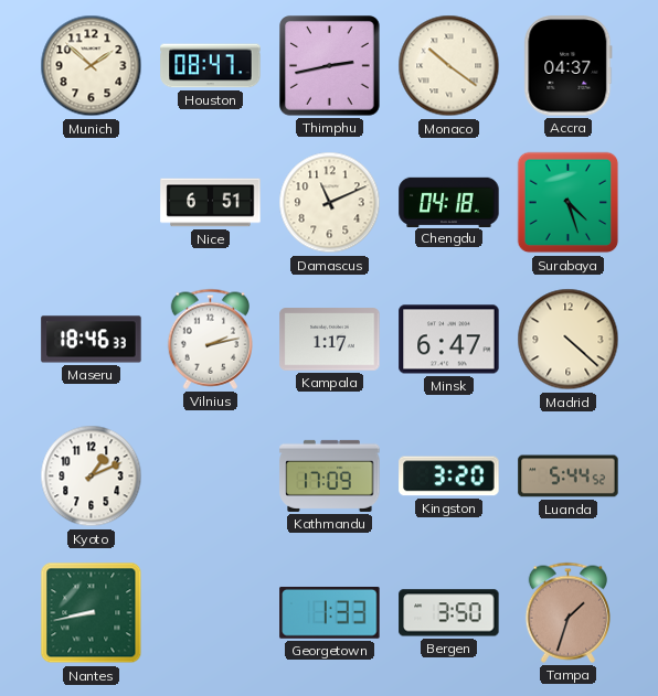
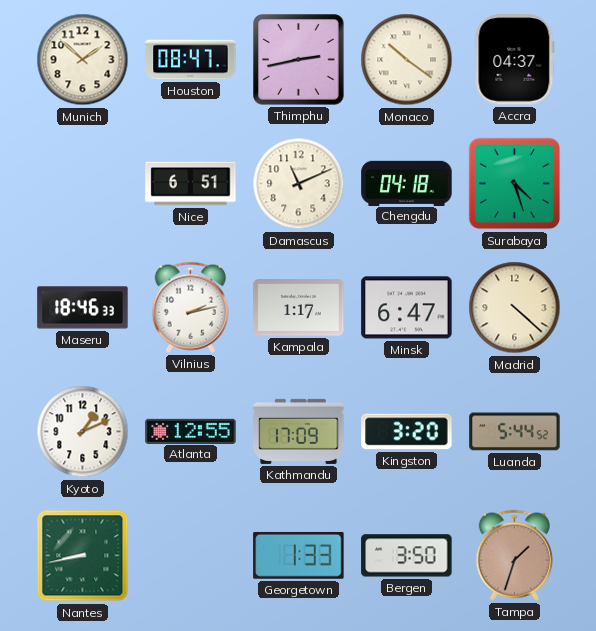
Atlanta: none -> 12:55 (191, 431)
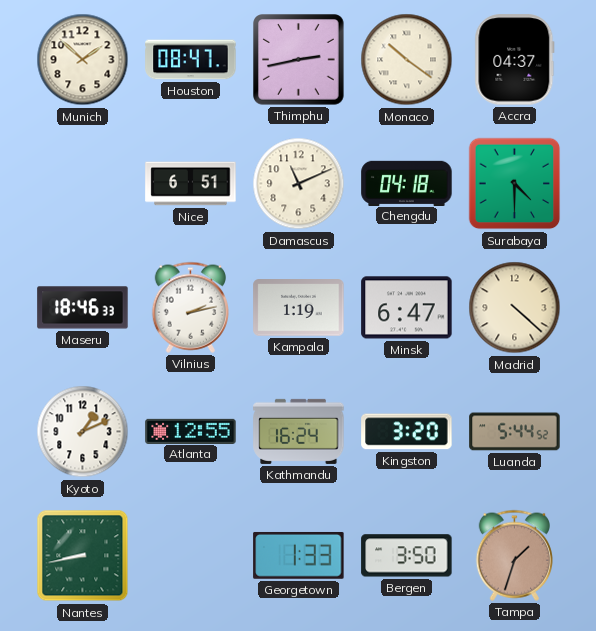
Surabaya: 4:27 -> 4:30 (515, 184)
Kampala: 1:17 -> 1:19 (299, 308)
Kathmandu: 17:09 -> 16:24 (299, 431)
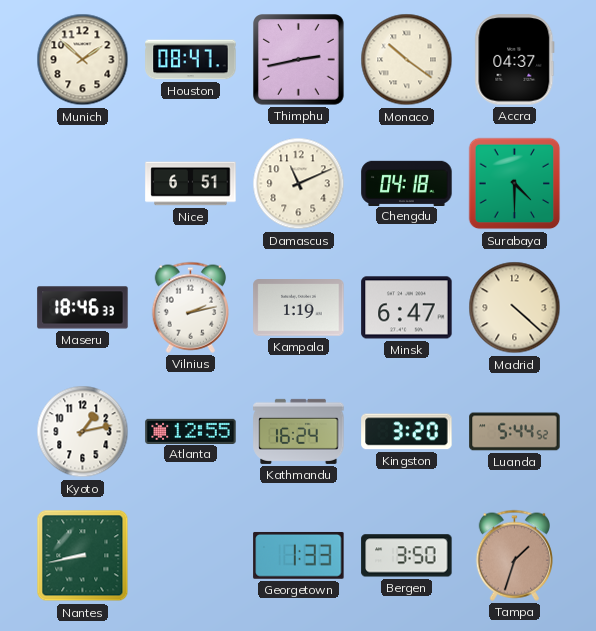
Kyoto: 1:11 -> 1:13 (83, 432)
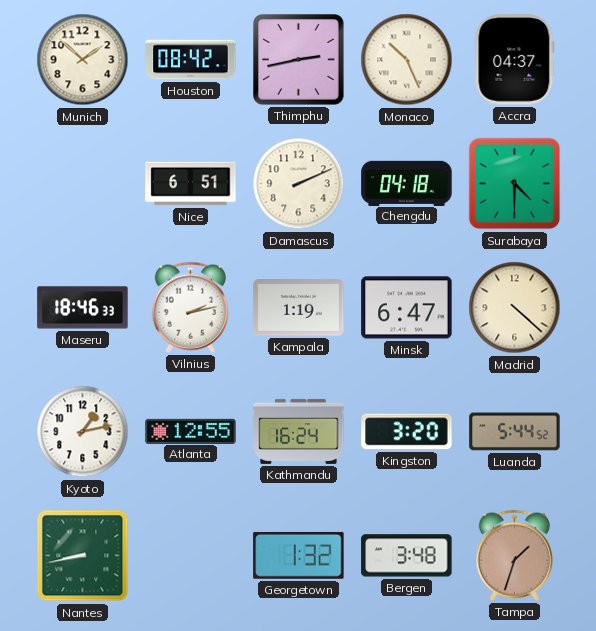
Houston: 08:47 -> 08:42 (191, 60)
Monaco: 10:21 -> 10:26 (407, 60)
Damascus: 11:11 -> 2:11 (299, 184)
Georgetown: 1:33 -> 1:32 (299, 555)
Bergen: 3:50 -> 3:48 (407, 556)
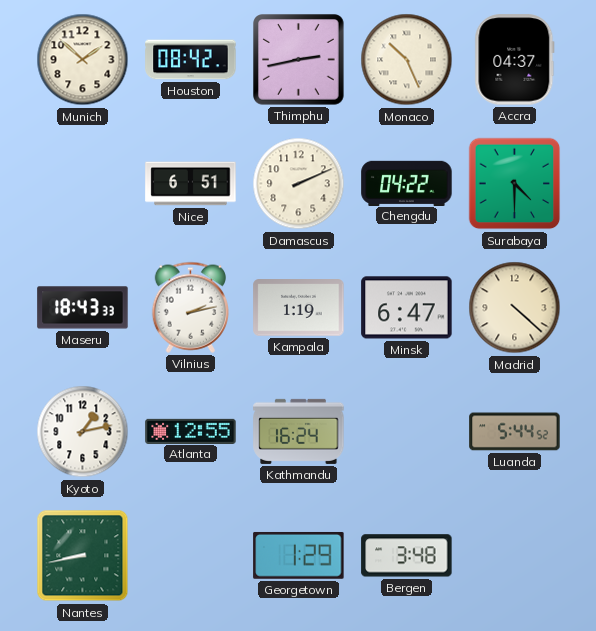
Chengdu: 04:18 -> 04:22 (407, 183)
Maseru: 18:46 -> 18:43 (83, 308)
Kingston: 3:20 -> none (407, 432)
Georgetown: 1:32 -> 1:29 (299, 555)
Tampa: 1:33 -> none (514, 555)
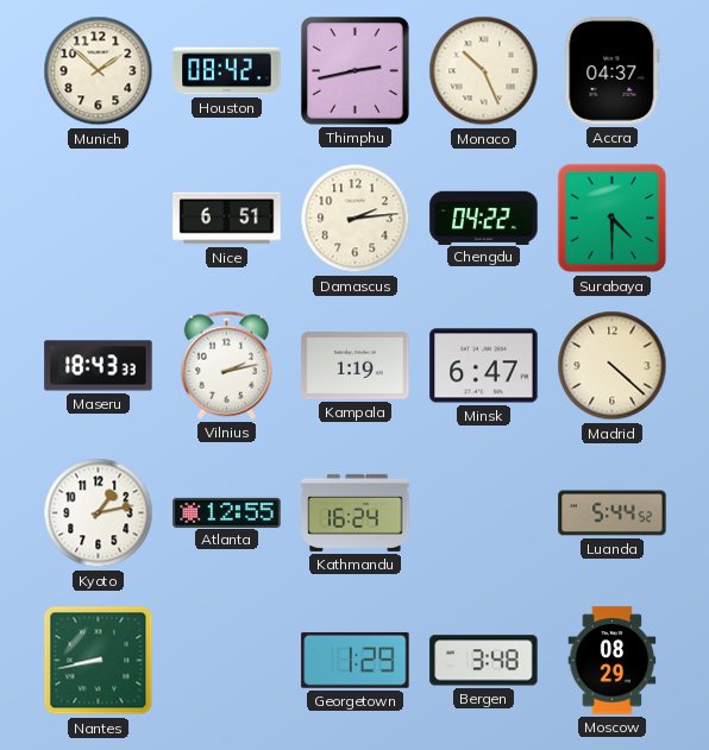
Damascus: 2:11 -> 2:14 (356, 219)
Moscow: none -> 08:29 (613, 661)
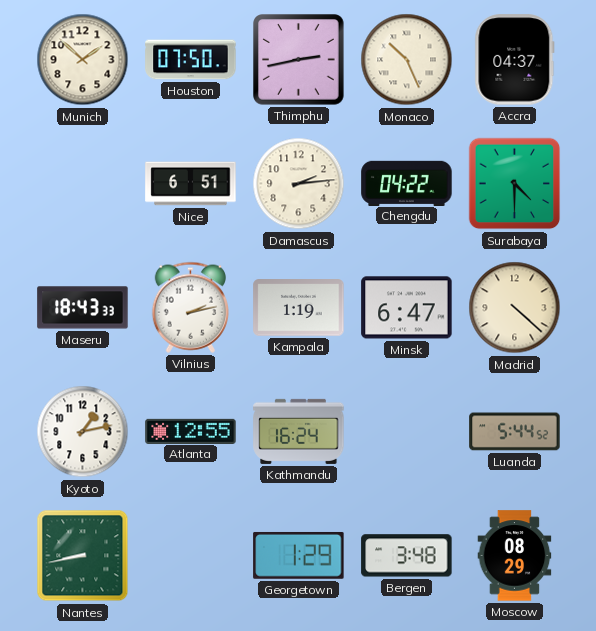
Houston: 08:42 -> 07:50 (191, 60)
